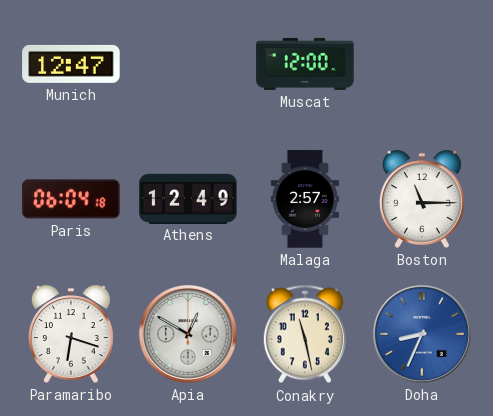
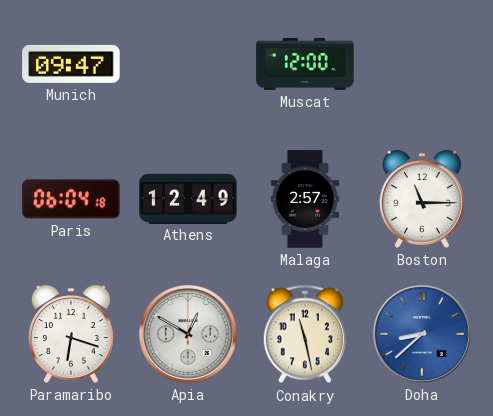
Munich: 12:47 -> 09:47 (71, 64)
Doha: 8:34 -> 8:38 (422, 334)
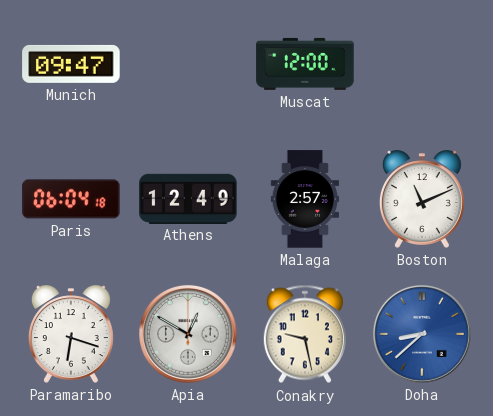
Boston: 11:15 -> 11:11 (422, 199)
Conakry: 11:28 -> 9:28 (305, 334)
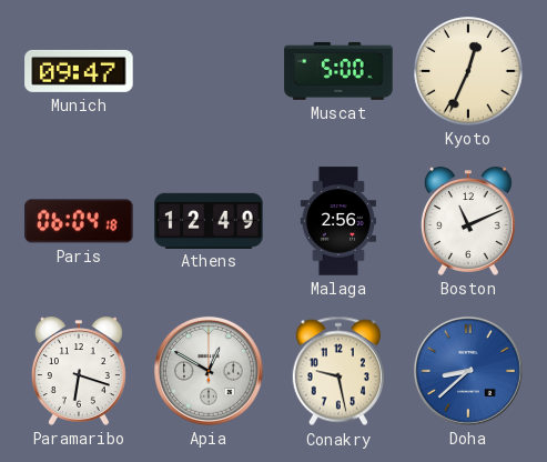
Muscat: 12:00 -> 5:00 (338, 71)
Kyoto: none -> 12:34 (468, 71)
Malaga: 2:57 -> 2:56 (338, 221)
